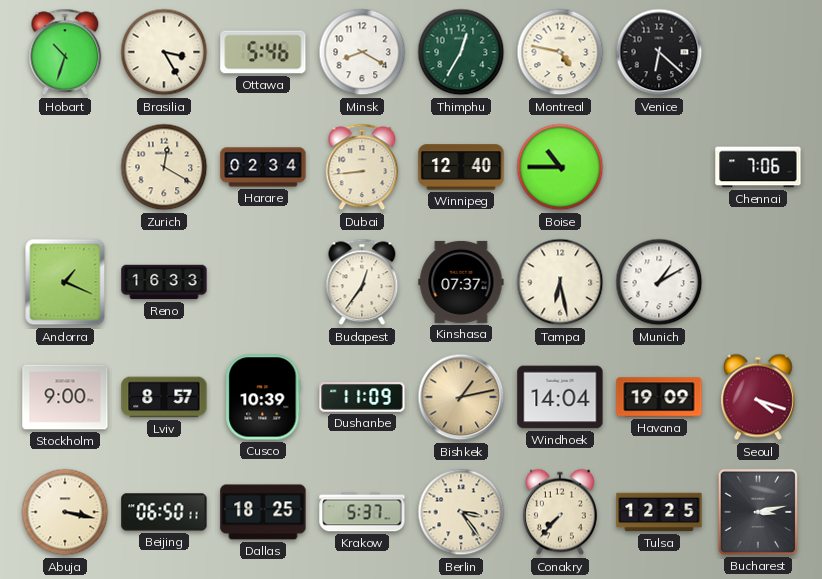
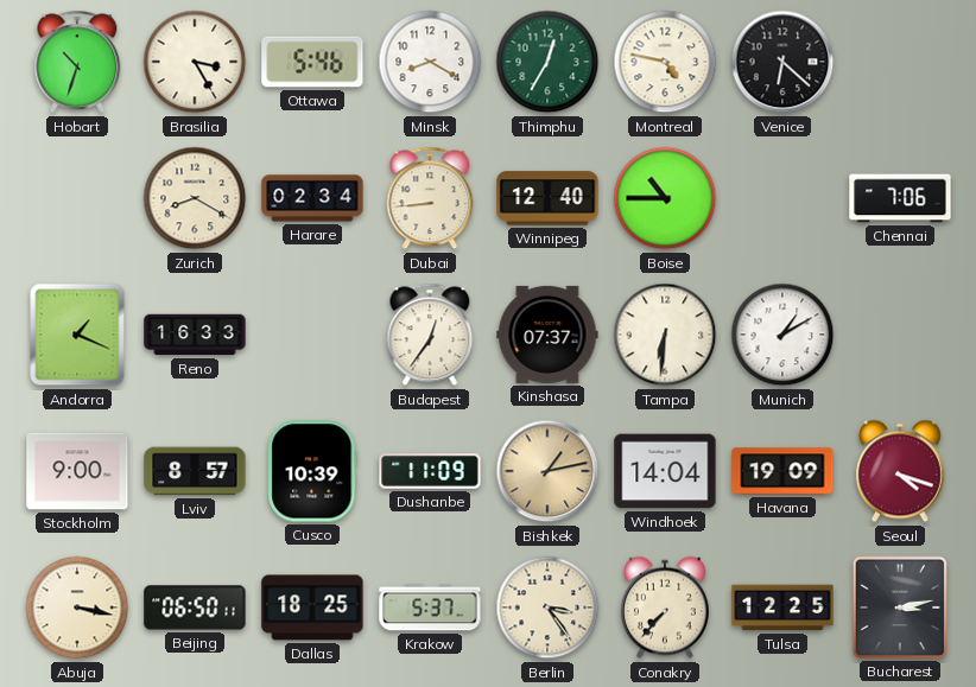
Zurich: 12:20 -> 8:20 (195, 198)
Tampa: 6:28 -> 6:31 (665, 335)
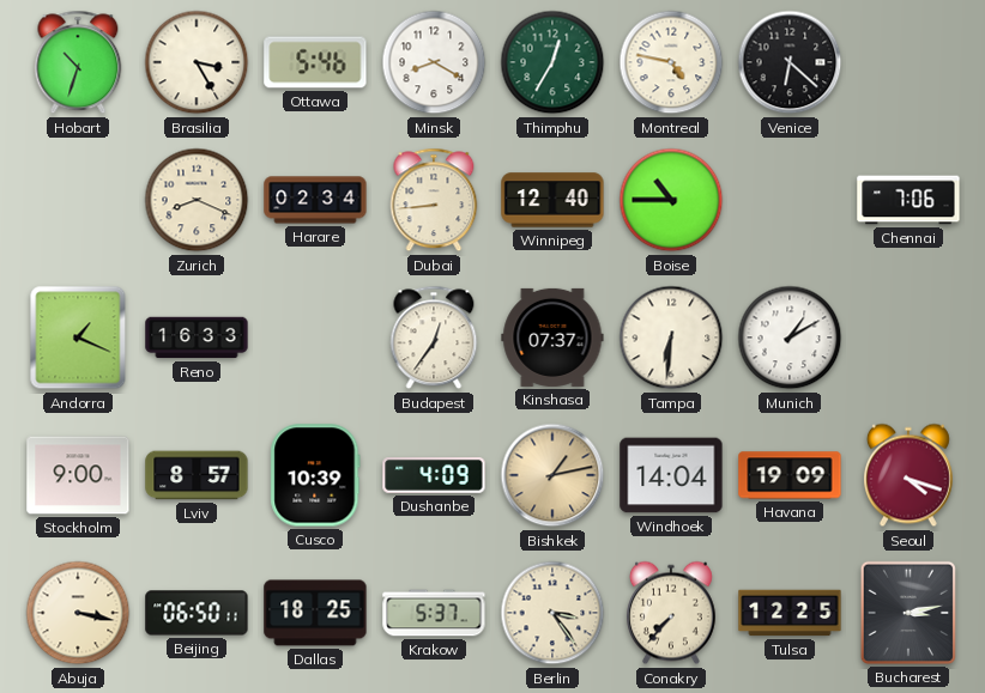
Zurich: 8:20 -> 8:19 (197, 200)
Dushanbe: 11:09 -> 4:09 (434, 475)
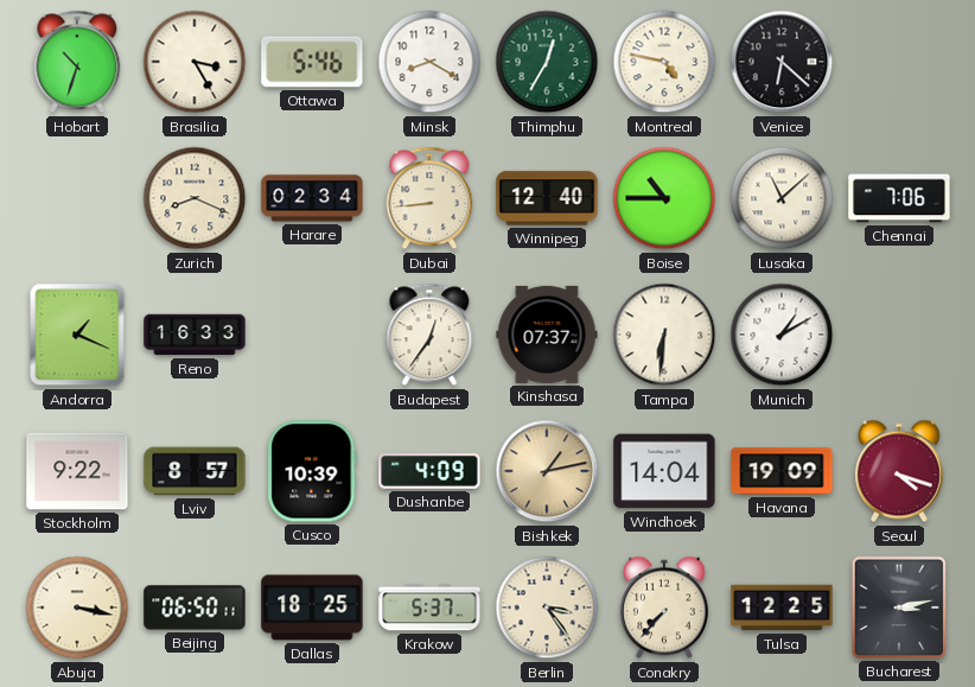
Lusaka: none -> 11:08 (782, 198)
Stockholm: 9:00 -> 9:22 (77, 471)
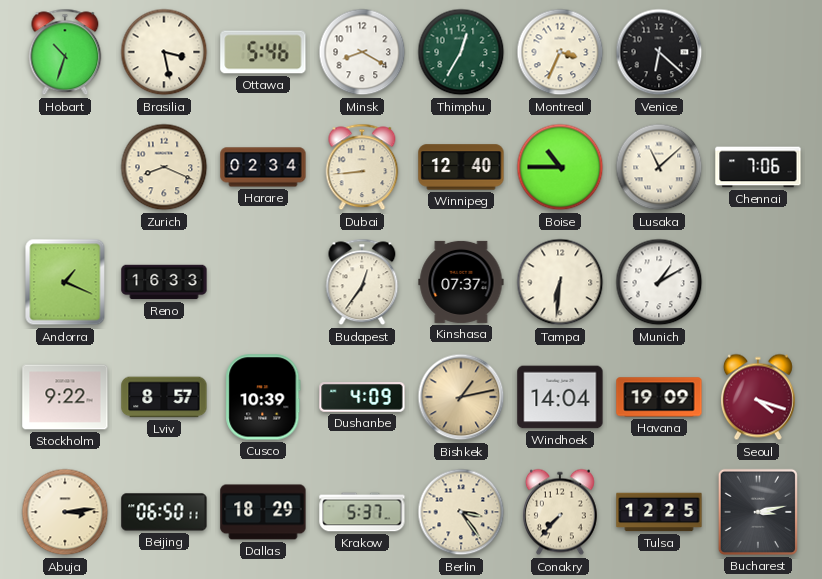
Brasilia: 3:25 -> 3:28 (164, 52)
Montreal: 4:47 -> 3:34 (560, 52)
Abuja: 3:17 -> 3:14 (65, 512)
Dallas: 18:25 -> 18:29 (263, 512)
